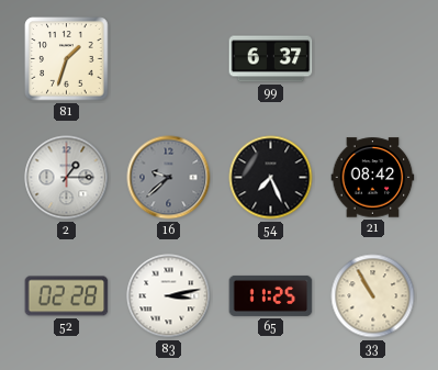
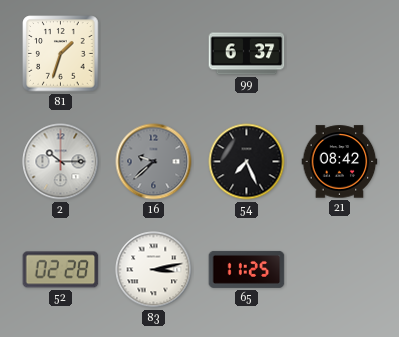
2: 1:15 -> 10:15 (61, 162)
33: 10:55 -> none (373, 296)
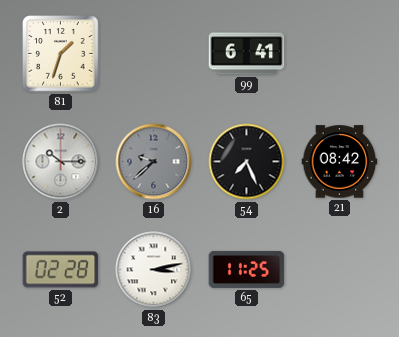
99: 6:37 -> 6:41 (247, 54)
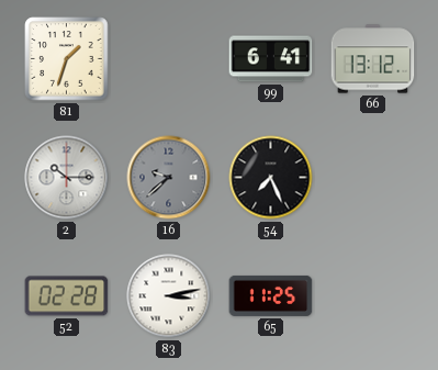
66: none -> 13:12 (373, 59)
21: 08:42 -> none (340, 162)
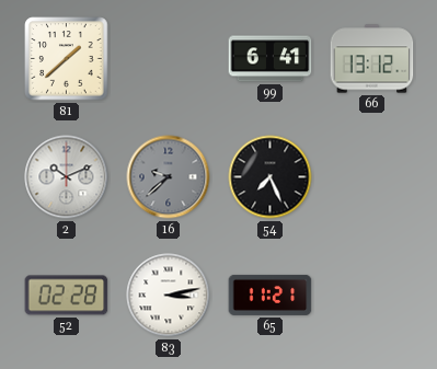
81: 1:33 -> 1:38 (67, 59)
2: 10:15 -> 10:11 (67, 177)
65: 11:25 -> 11:21 (271, 295)
